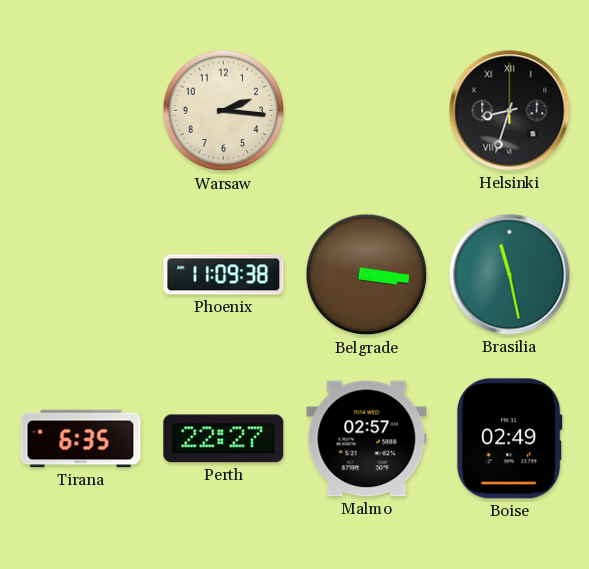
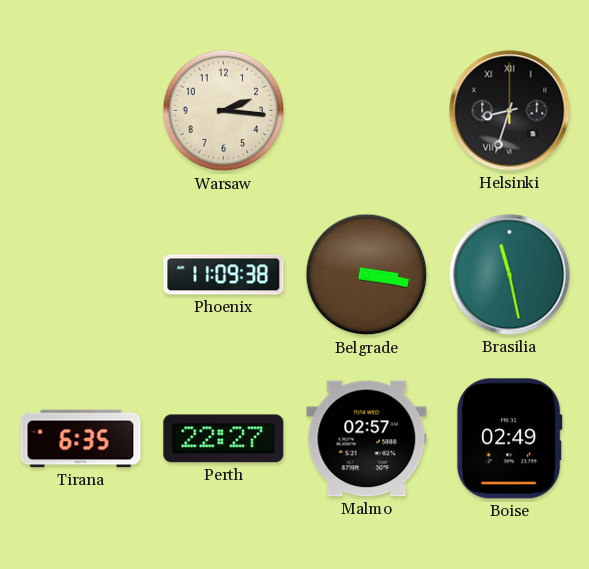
Belgrade: 3:16 -> 3:17 (367, 275)
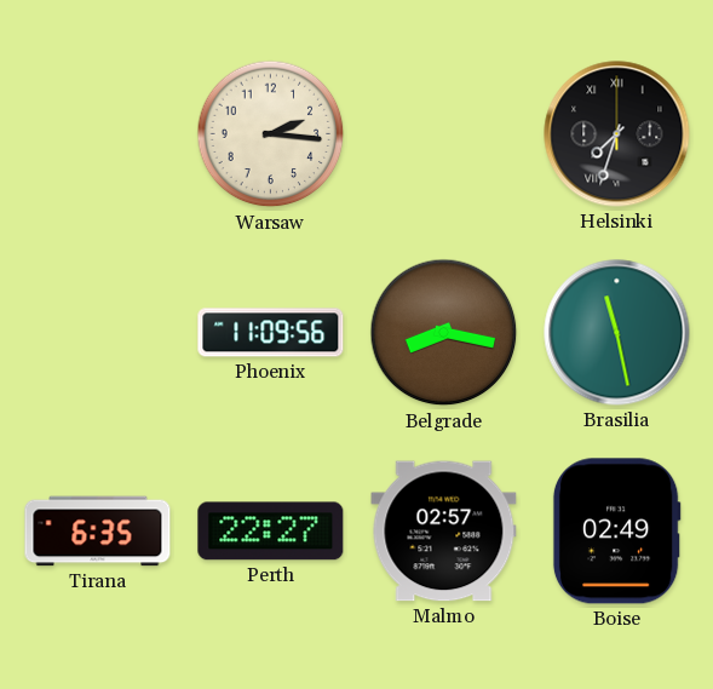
Helsinki: 8:33 -> 7:33 (617, 134)
Phoenix: 11:09:38 -> 11:09:56 (271, 333)
Belgrade: 3:17 -> 8:17 (444, 333)
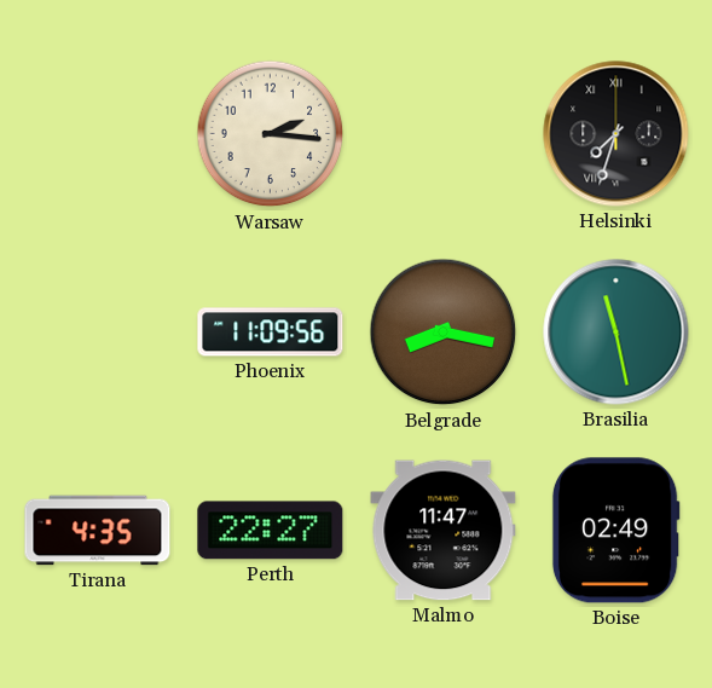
Tirana: 6:35 -> 4:35 (98, 531)
Malmo: 02:57 -> 11:47 (444, 531)
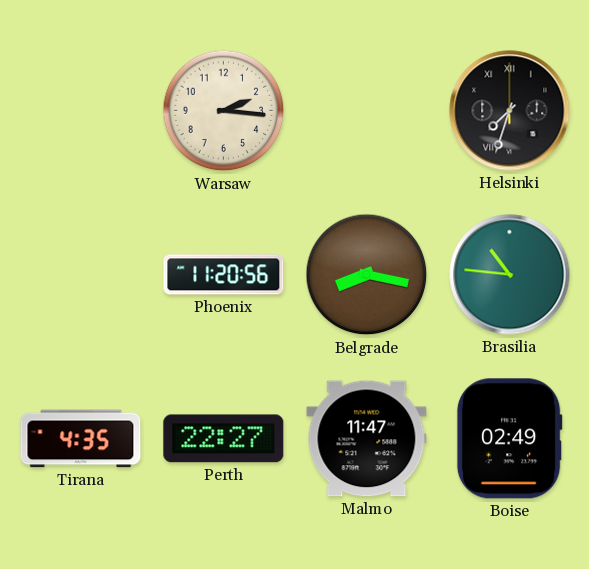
Phoenix: 11:09 -> 11:20 (224, 275)
Brasilia: 11:28 -> 10:46 (510, 275)
